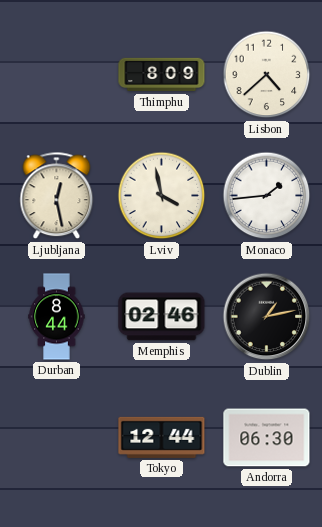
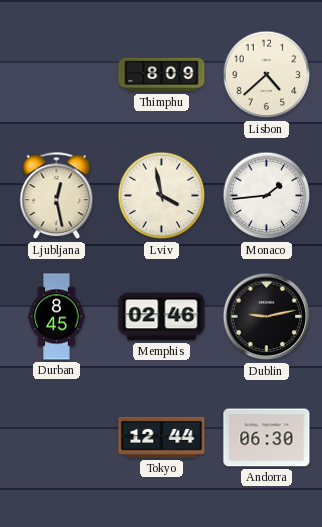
Durban: 8:44 -> 8:45 (57, 317)
Dublin: 1:13 -> 9:13 (267, 317)
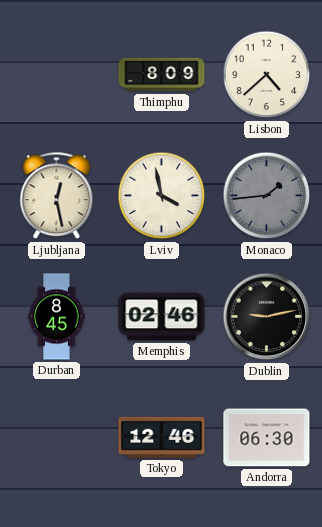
Monaco dial: white -> grey (267, 196)
Tokyo: 12:44 -> 12:46 (162, 437)
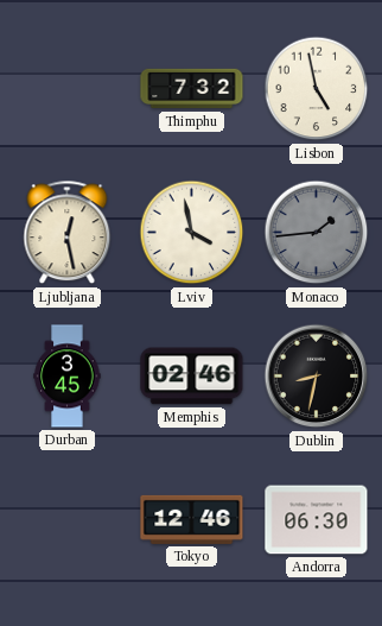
Thimphu: 8:09 -> 7:32 (192, 89)
Lisbon: 4:38 -> 4:58 (317, 89)
Durban: 8:45 -> 3:45 (68, 377)
Dublin: 9:13 -> 8:32 (317, 377)
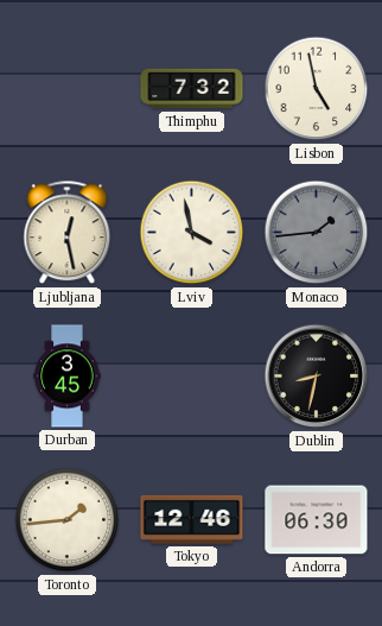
Memphis: 02:46 -> none (192, 377)
Toronto: none -> 1:44 (68, 520)
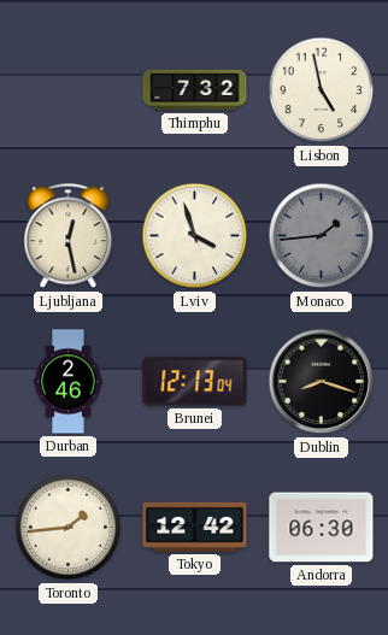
Lviv: 3:58 -> 3:57 (195, 236)
Durban: 3:45 -> 2:46 (69, 382)
Brunei: none -> 12:13 (195, 382)
Dublin: 8:32 -> 8:18 (322, 382)
Tokyo: 12:46 -> 12:42 (195, 527)
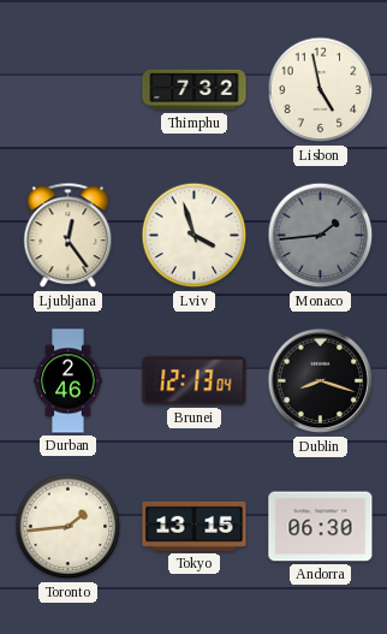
Ljubljana: 12:28 -> 12:24 (69, 236)
Tokyo: 12:42 -> 13:15 (195, 526)
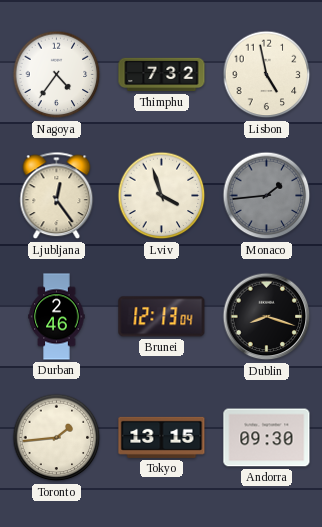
Nagoya: none -> 4:36 (57, 75)
Andorra: 06:30 -> 09:30 (267, 438)
